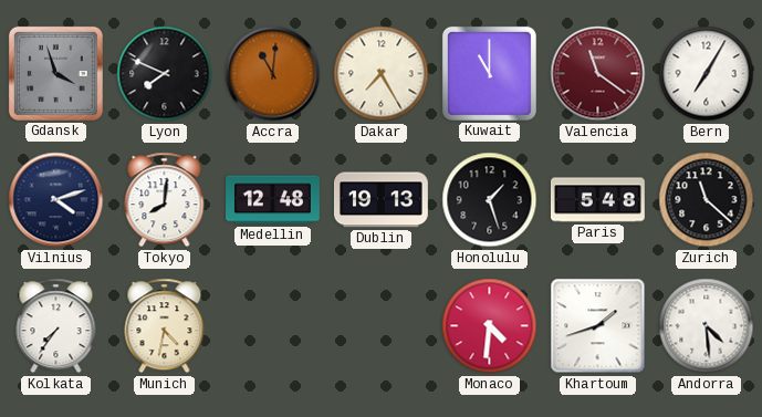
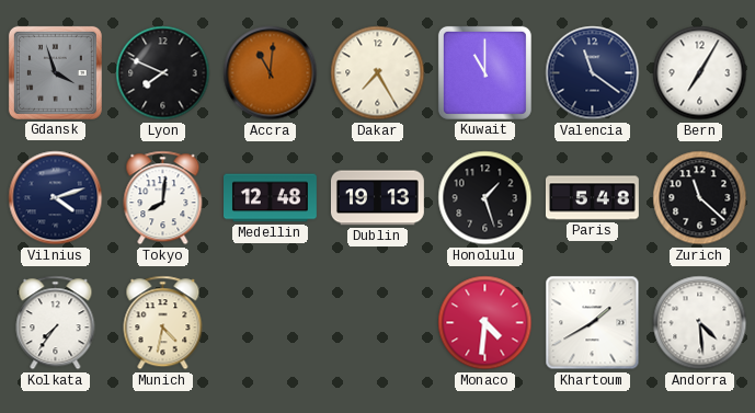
Valencia dial: burgundy -> navy (593, 73)
Khartoum: 1:42 -> 1:40 (593, 323)
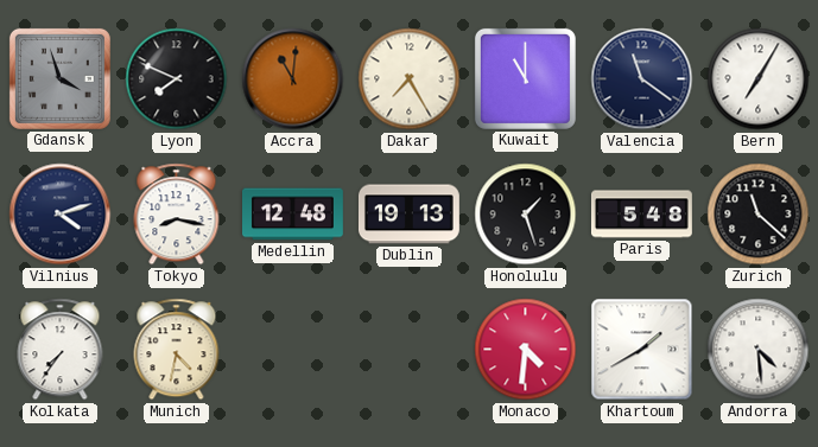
Tokyo: 8:01 -> 8:17 (177, 215)
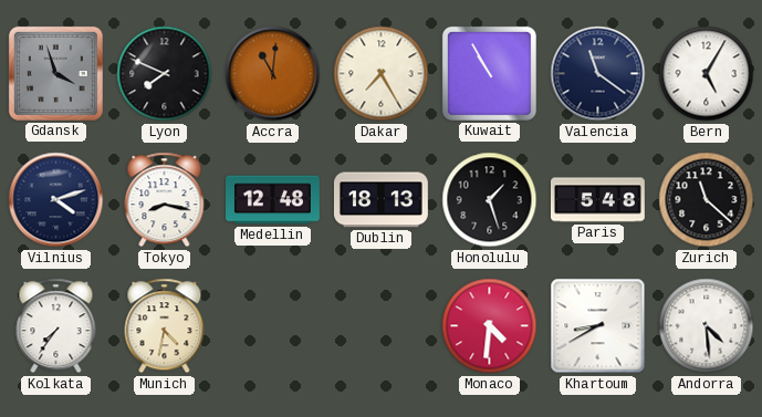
Kuwait: 11:00 -> 10:55 (489, 73)
Bern: 7:05 -> 5:05 (707, 74)
Dublin: 19:13 -> 18:13 (380, 200)
Khartoum: 1:40 -> 8:40 (598, 326)
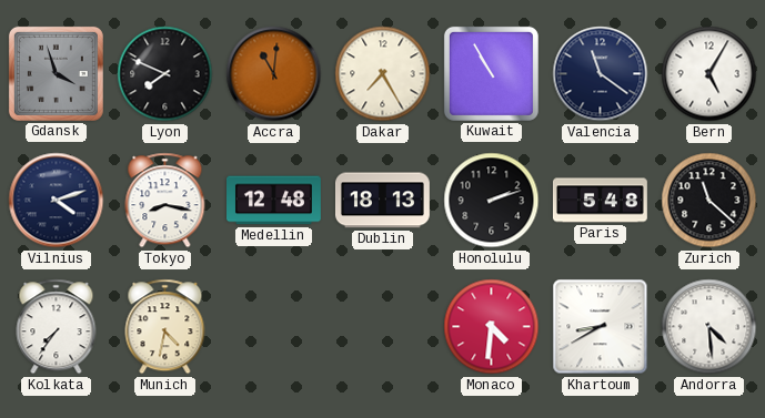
Honolulu: 1:27 -> 2:12 (492, 201)
